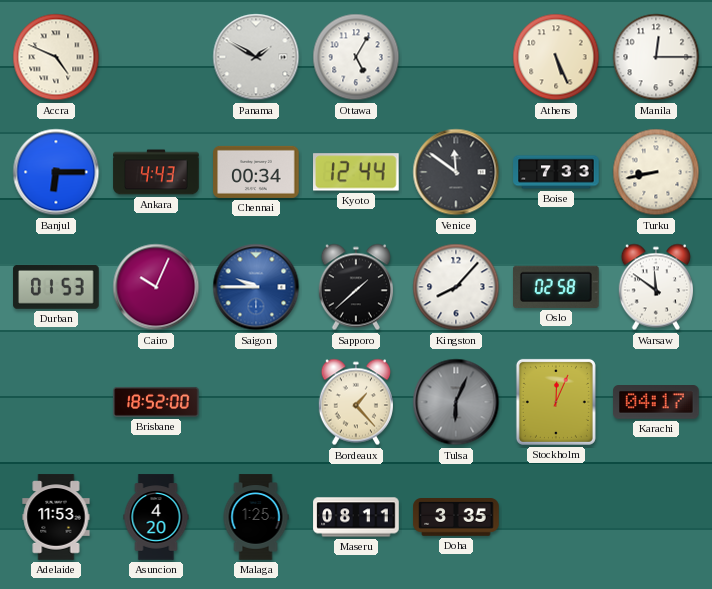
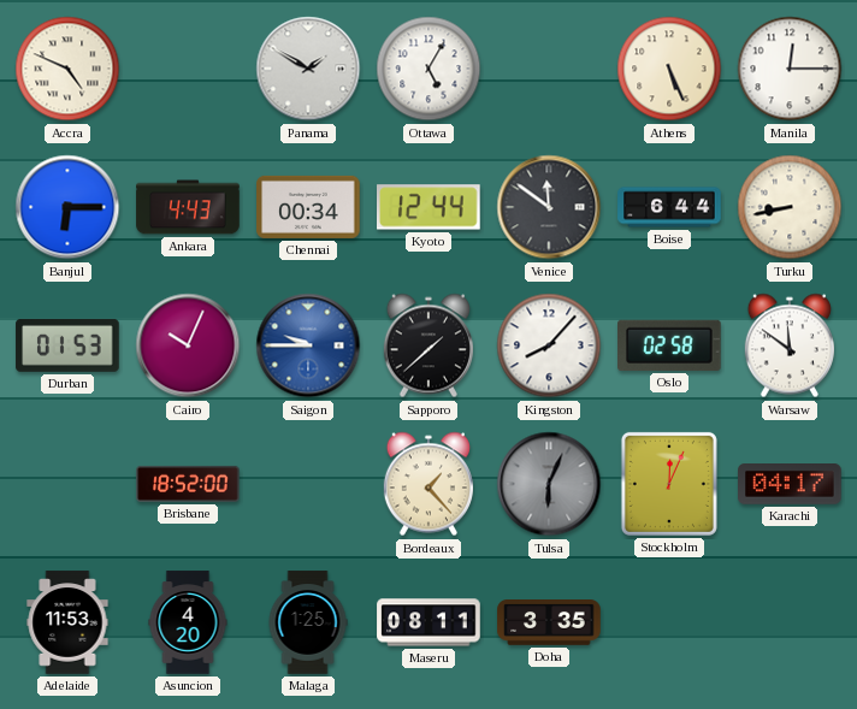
Boise: 7:33 -> 6:44 (669, 207)
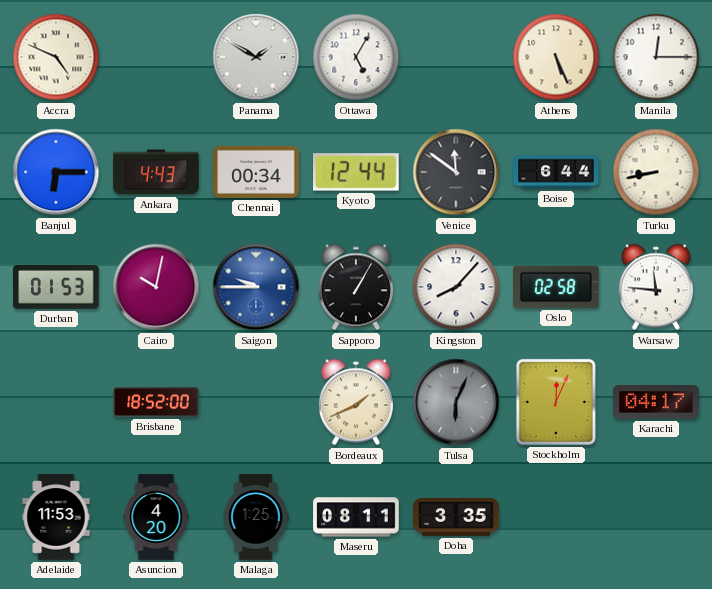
Cairo: 10:04 -> 10:02 (156, 287)
Sapporo: 1:38 -> 1:05 (356, 287)
Warsaw: 11:51 -> 11:46 (656, 287)
Bordeaux: 1:23 -> 1:41 (356, 402)
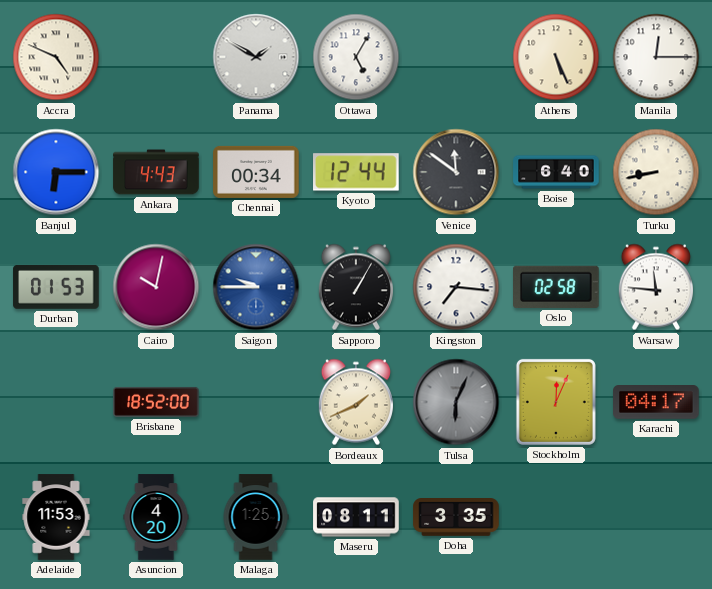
Boise: 6:44 -> 6:40 (556, 172)
Kingston: 8:07 -> 7:16 (456, 287)
